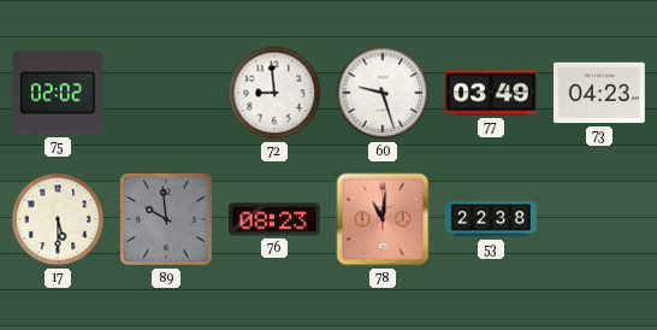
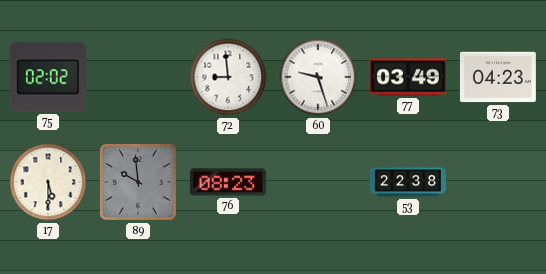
78: 11:01 -> none (383, 219)
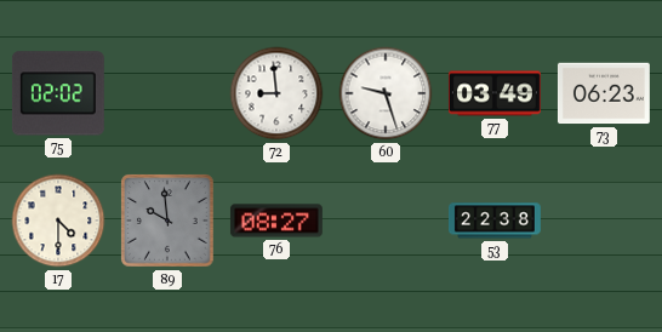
73: 04:23 -> 06:23 (604, 93)
17: 5:30 -> 4:30 (58, 221)
76: 08:23 -> 08:27 (276, 221)
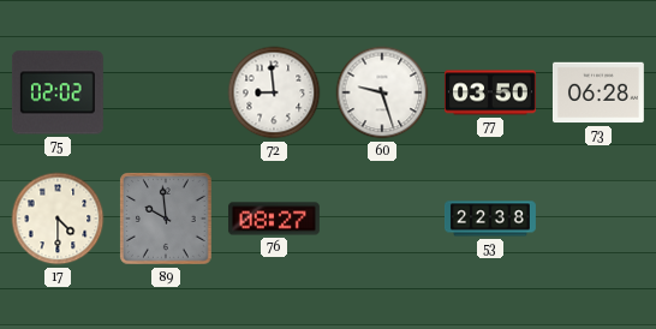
77: 03:49 -> 03:50 (490, 92)
73: 06:23 -> 06:28 (598, 92)
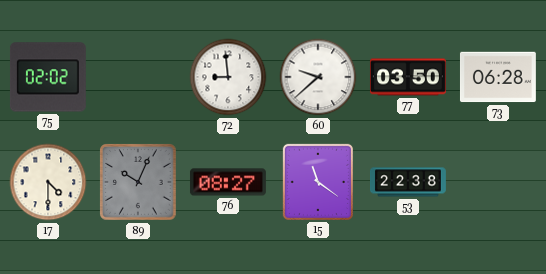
60: 9:27 -> 9:38 (318, 77)
89: 9:59 -> 10:04 (139, 183)
15: none -> 11:21 (318, 182)
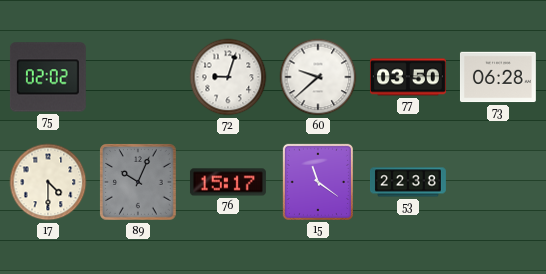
72: 8:59 -> 9:03 (228, 77)
76: 08:27 -> 15:17 (228, 182)
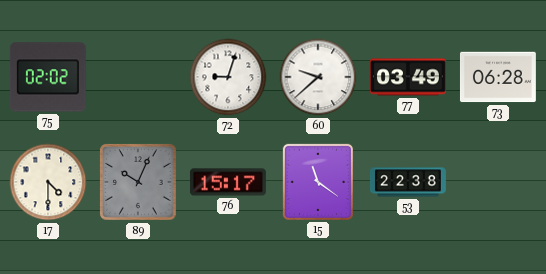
77: 03:50 -> 03:49 (408, 77)
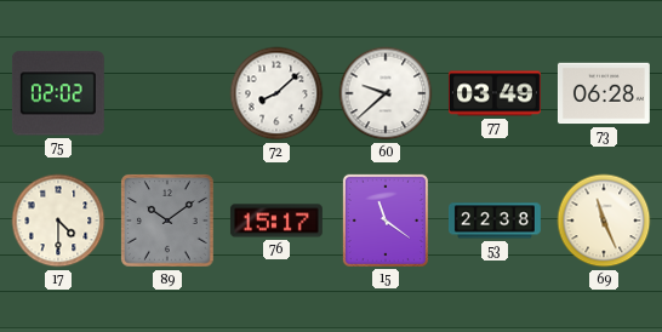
72: 9:03 -> 8:08 (276, 93)
89: 10:04 -> 10:09 (169, 222)
69: none -> 11:26 (604, 221)
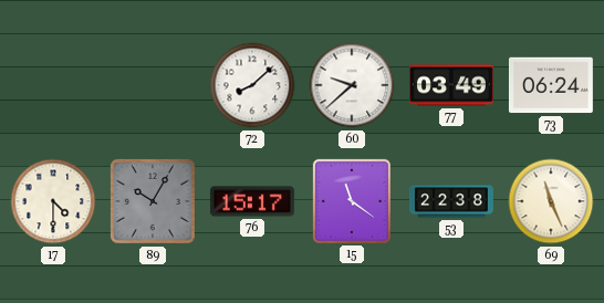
75: 02:02 -> none (58, 93)
73: 06:28 -> 06:24 (551, 85)
89: 10:09 -> 10:05 (154, 202)
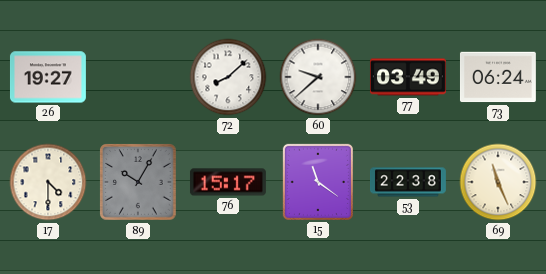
26: none -> 19:27 (48, 77)
